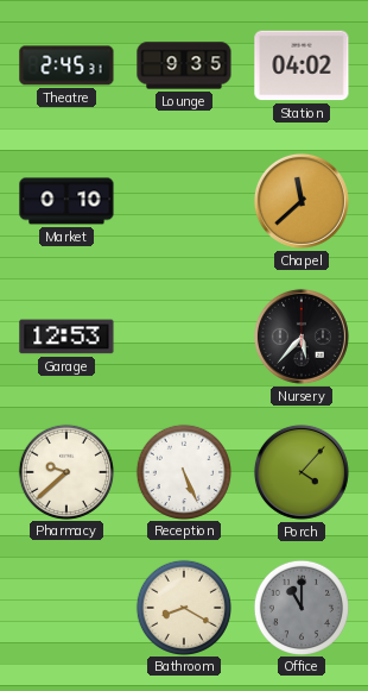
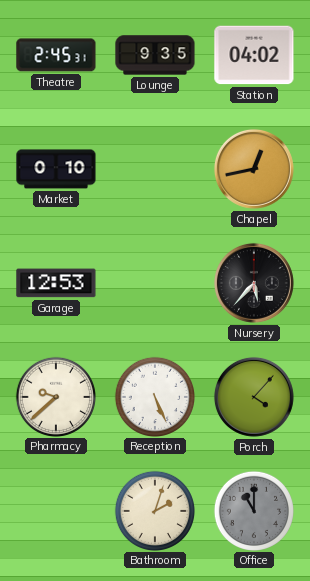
Chapel: 11:38 -> 12:43 (254, 169)
Bathroom: 8:20 -> 2:03 (154, 510)
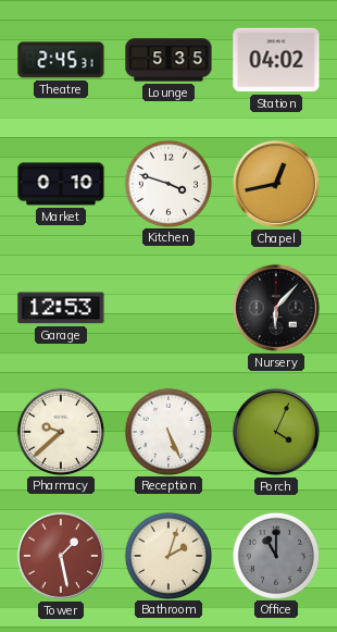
Lounge: 9:35 -> 5:35 (168, 60)
Kitchen: none -> 3:48 (167, 183)
Nursery: 5:37 -> 6:07 (276, 308)
Porch: 4:07 -> 4:04 (276, 432)
Tower: none -> 1:28 (61, 556)
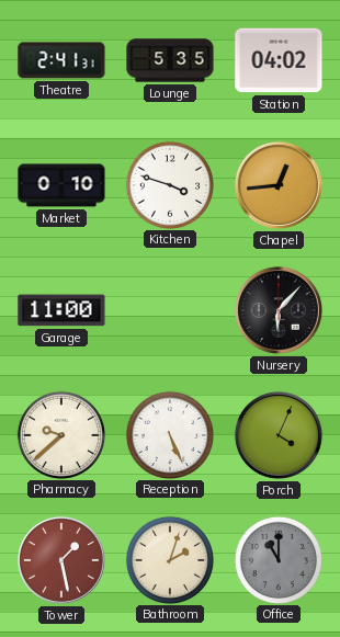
Theatre: 2:45 -> 2:41 (61, 60)
Chapel: 12:43 -> 12:44 (279, 185)
Garage: 12:53 -> 11:00 (61, 310)
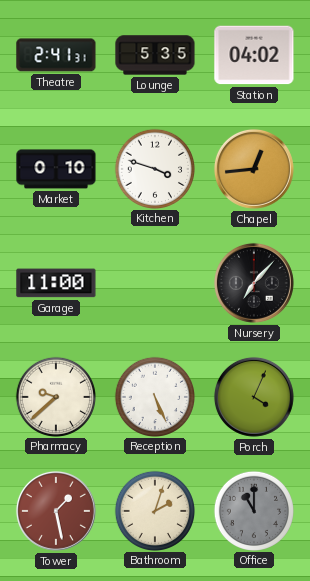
Nursery: 6:07 -> 7:07 (254, 283)
